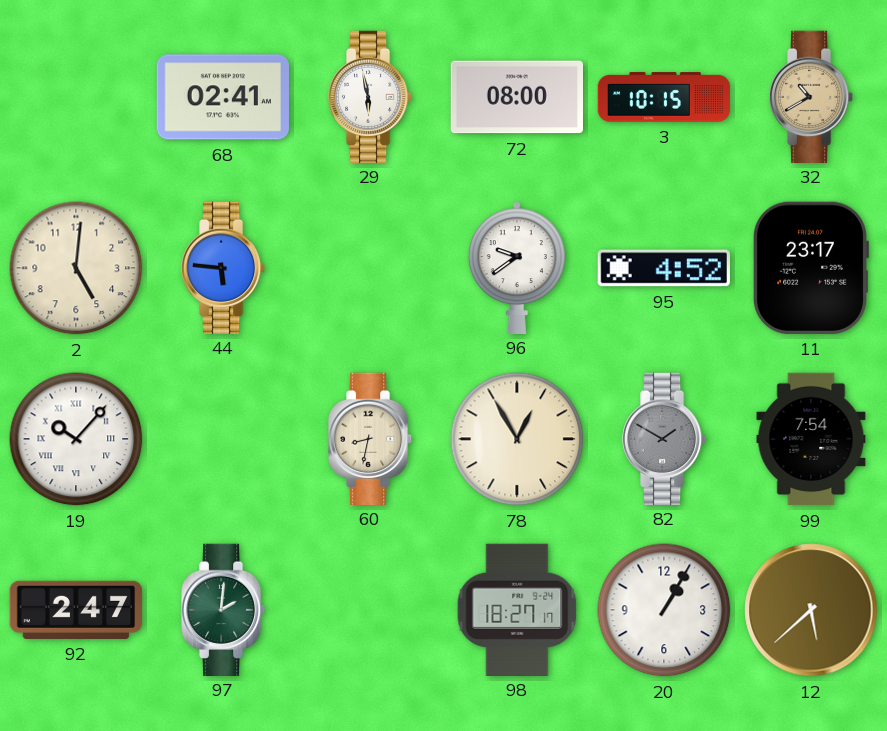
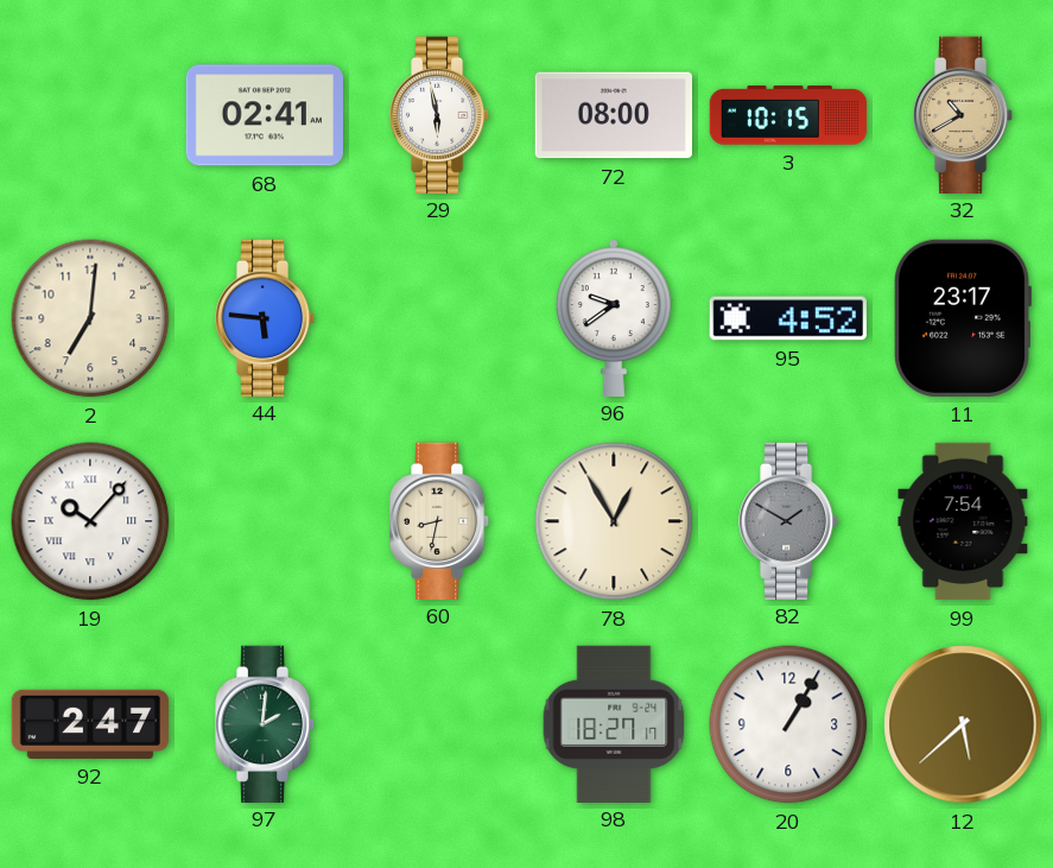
2: 5:01 -> 7:01 (90, 318)
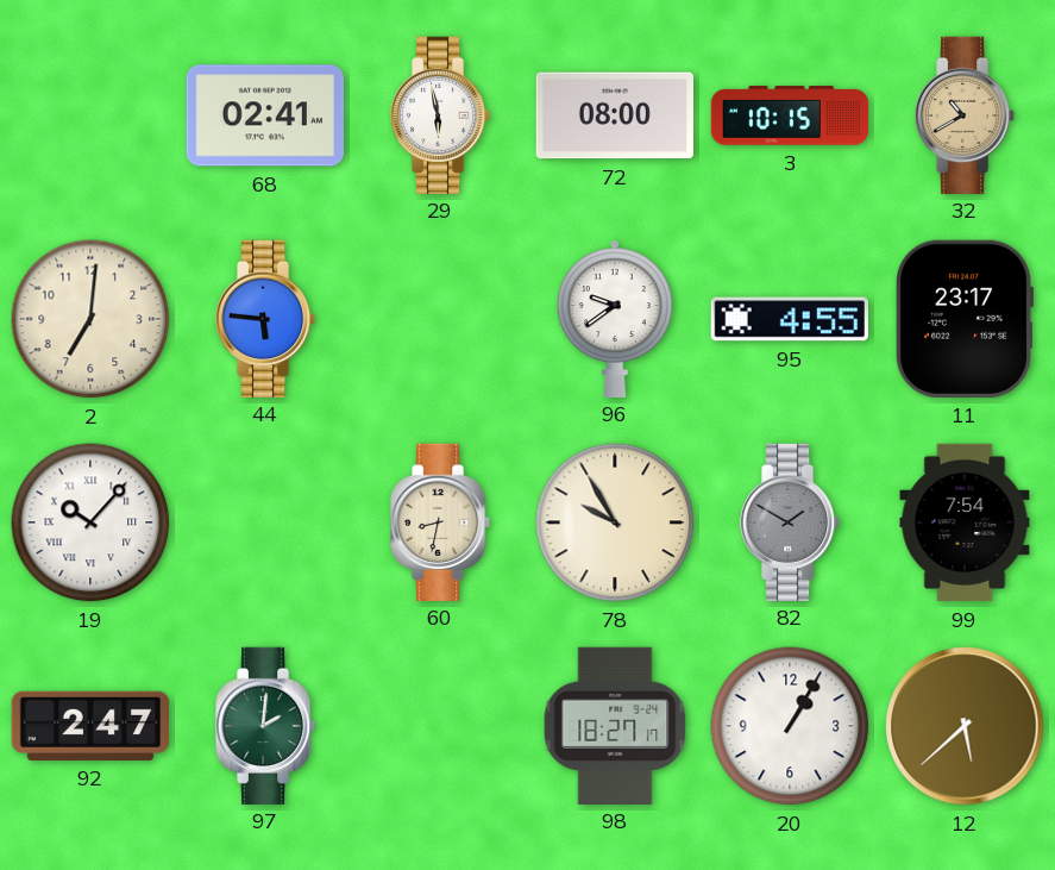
95: 4:52 -> 4:55 (790, 319)
78: 12:55 -> 9:55 (615, 522)
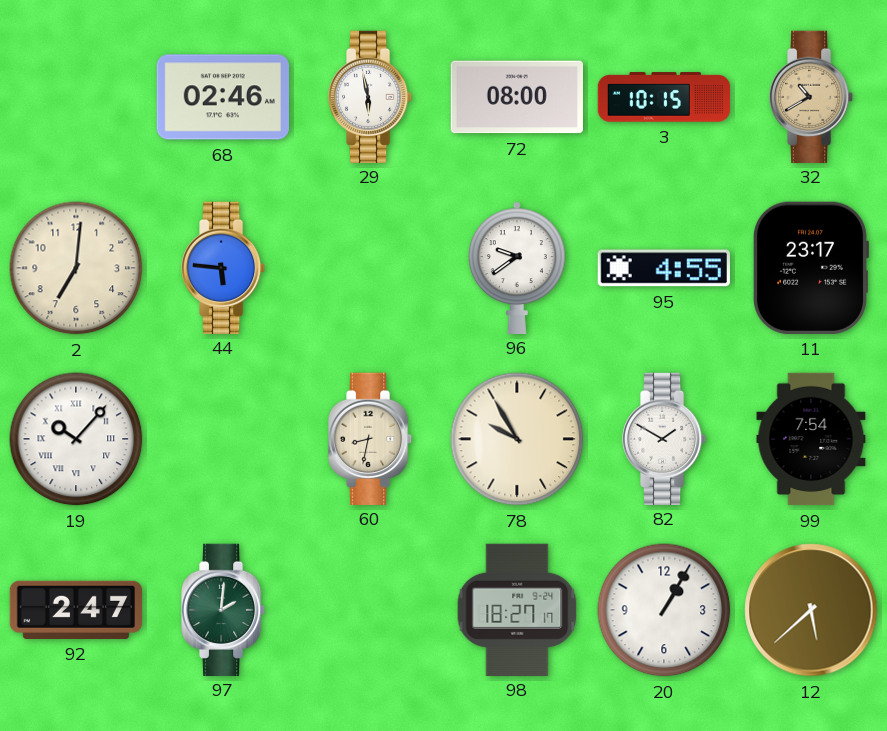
68: 02:41 -> 02:46 (222, 97)
82 dial: grey -> white (664, 438)
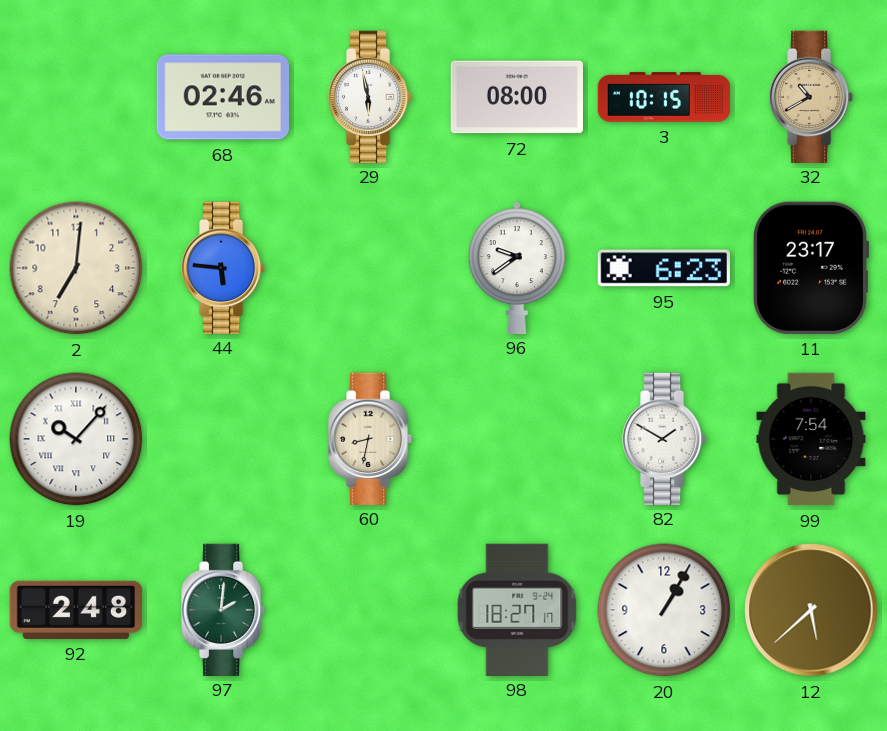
95: 4:55 -> 6:23 (664, 268)
78: 9:55 -> none (517, 439)
92: 2:47 -> 2:48 (76, 610)
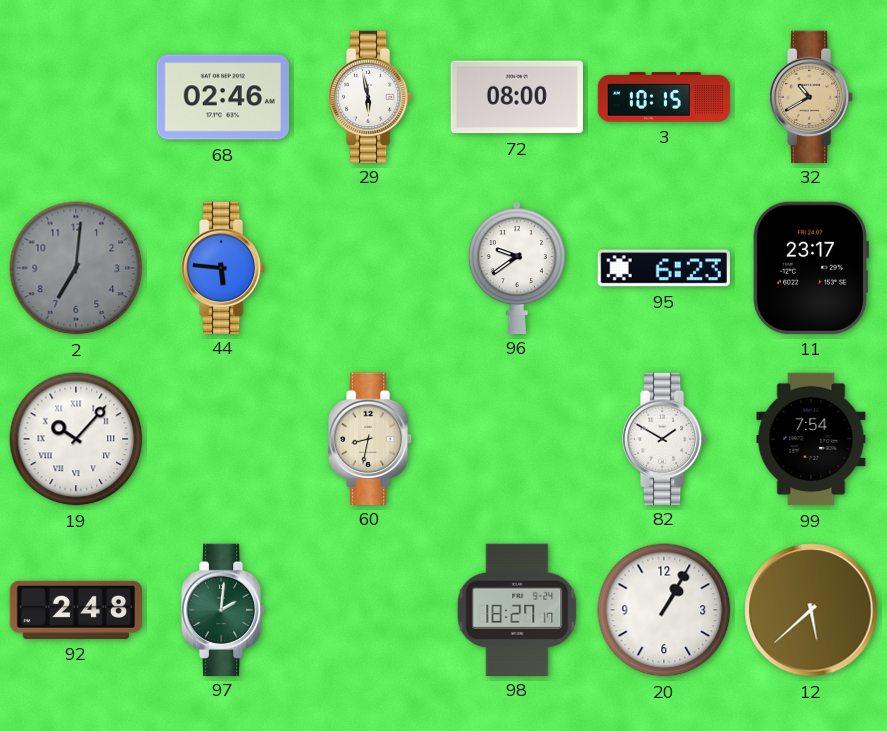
2 dial: cream -> grey (76, 268)
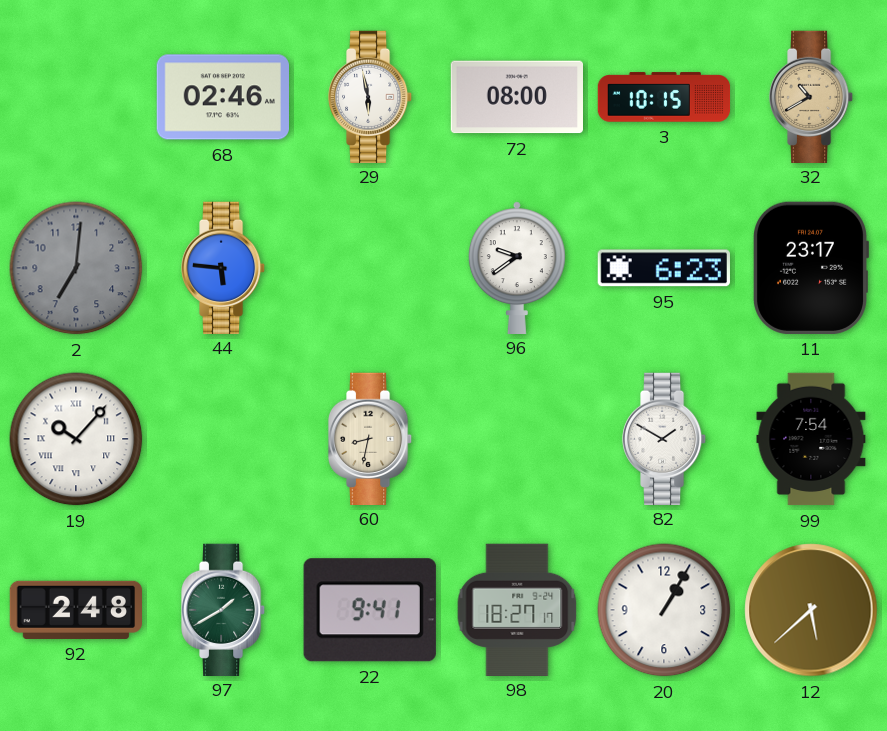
97: 2:01 -> 1:40 (223, 609)
22: none -> 9:41 (370, 610)
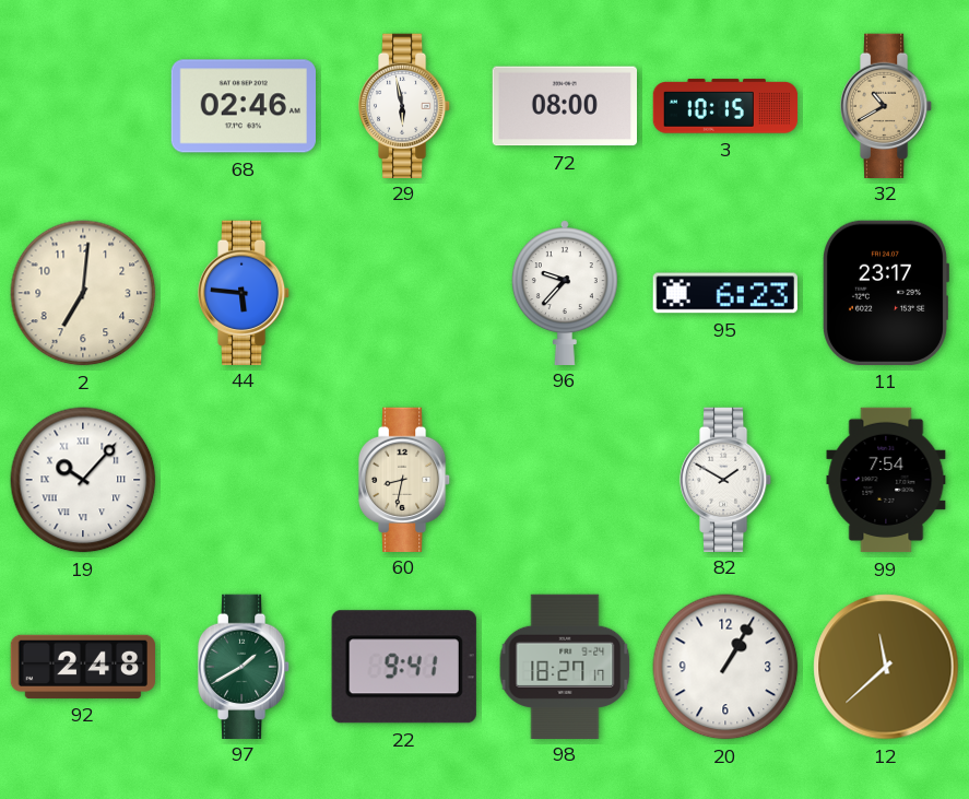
2 dial: grey -> cream (83, 293)
96: 9:39 -> 9:37 (565, 292)
12: 5:38 -> 11:38 (886, 667)
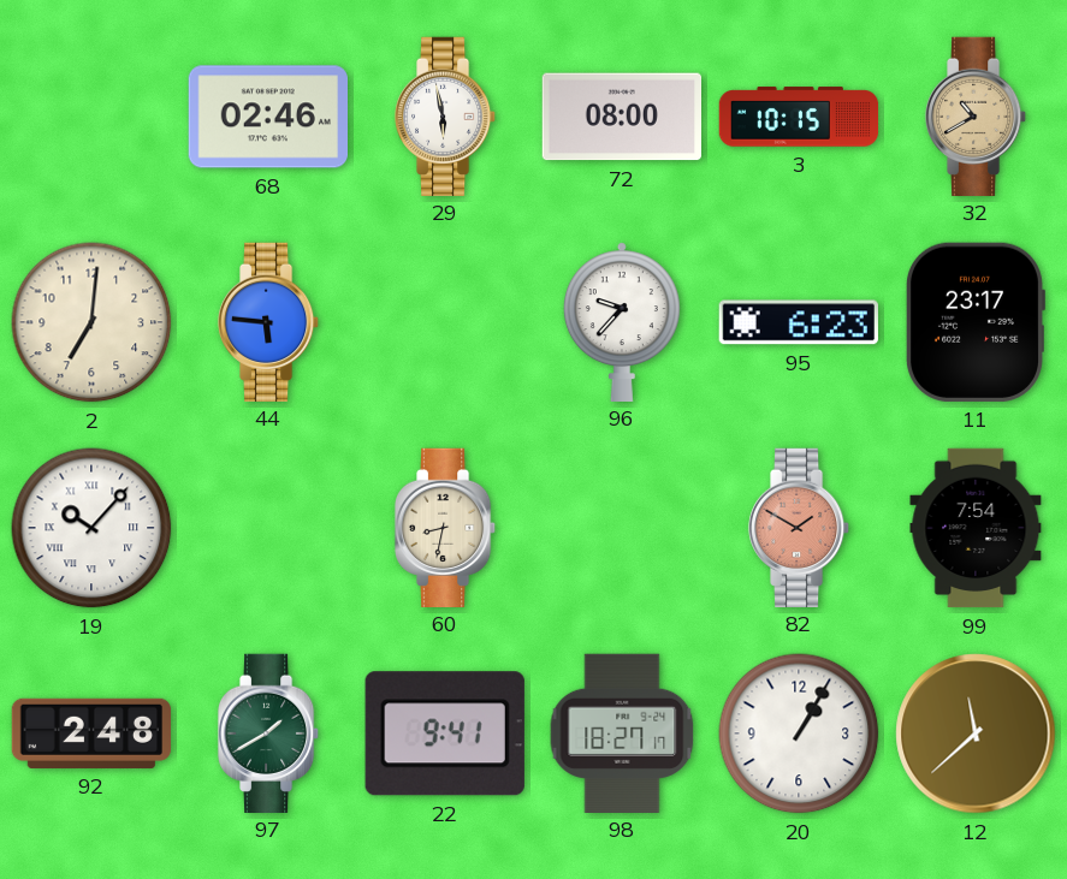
82 dial: white -> salmon (799, 527)
